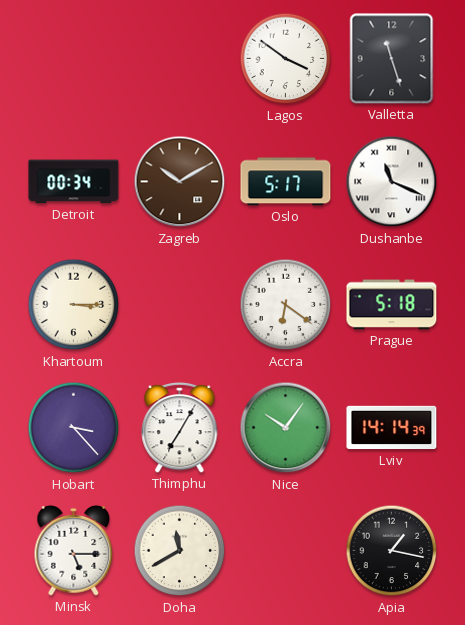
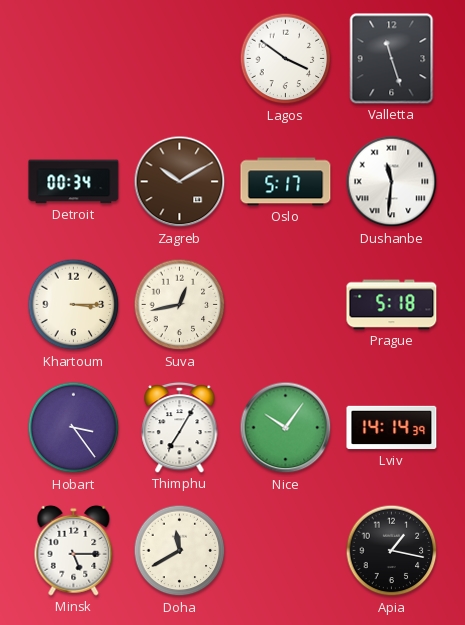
Dushanbe: 11:19 -> 11:31 (392, 182)
Suva: none -> 12:43 (180, 305)
Accra: 6:21 -> none (286, 305)
Hobart: 3:23 -> 3:24 (74, 428)
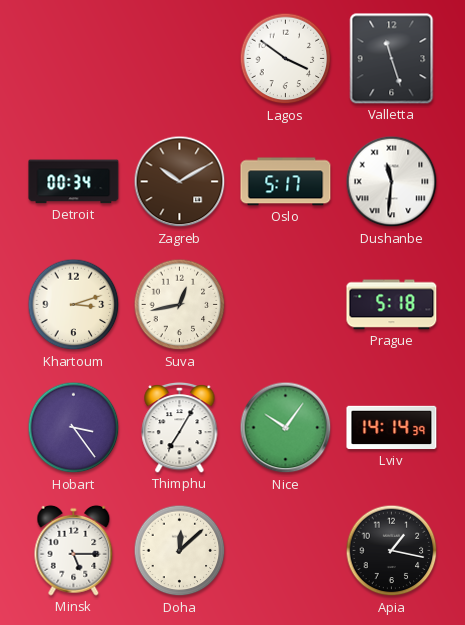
Khartoum: 3:15 -> 3:12 (74, 305)
Doha: 11:40 -> 12:08 (180, 551)
